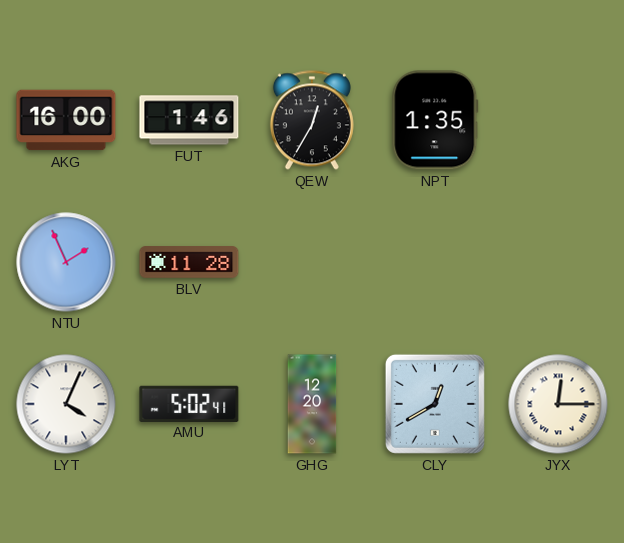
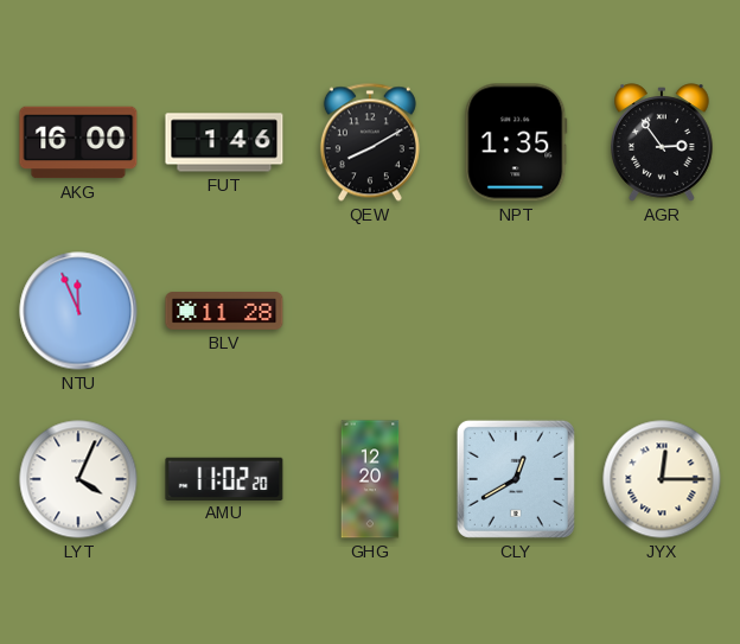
QEW: 12:35 -> 8:10 (370, 142)
AGR: none -> 2:54 (662, 142)
NTU: 1:56 -> 11:56 (78, 311)
AMU: 5:02 -> 11:02 (224, 478)
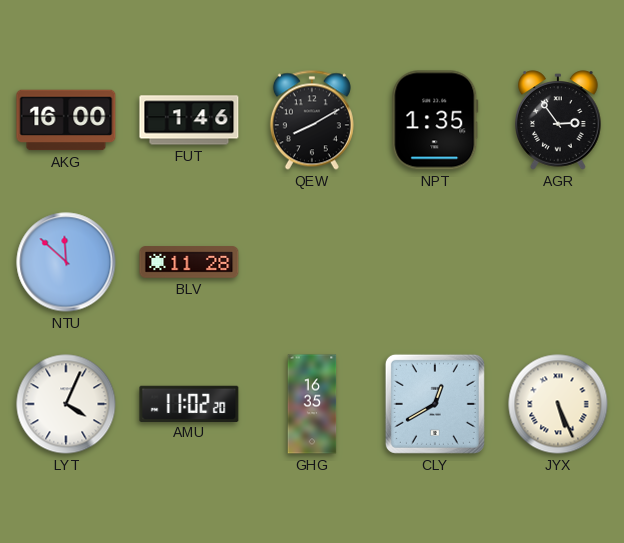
NTU: 11:56 -> 11:52 (66, 262)
GHG: 12:20 -> 16:35 (312, 404)
JYX: 12:15 -> 5:26 (558, 404)
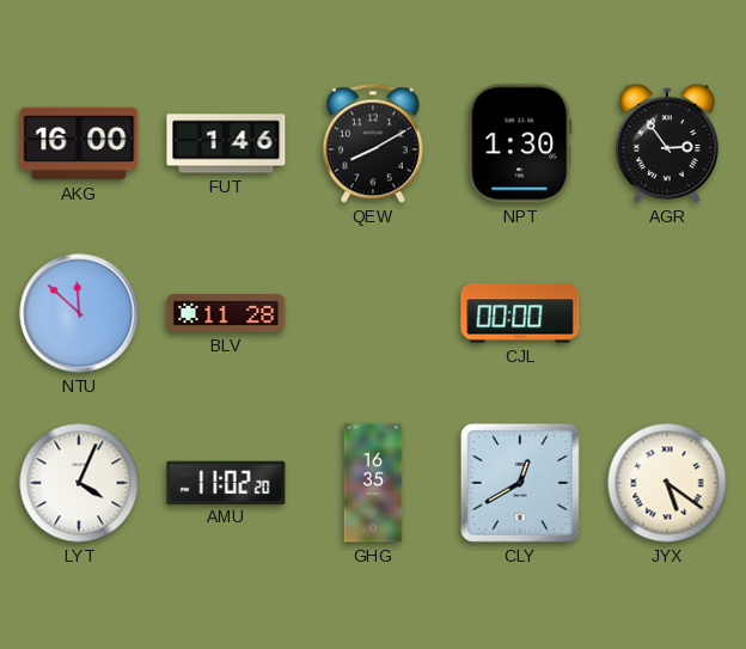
NPT: 1:35 -> 1:30 (520, 143)
CJL: none -> 00:00 (520, 313)
JYX: 5:26 -> 5:21 (667, 483)
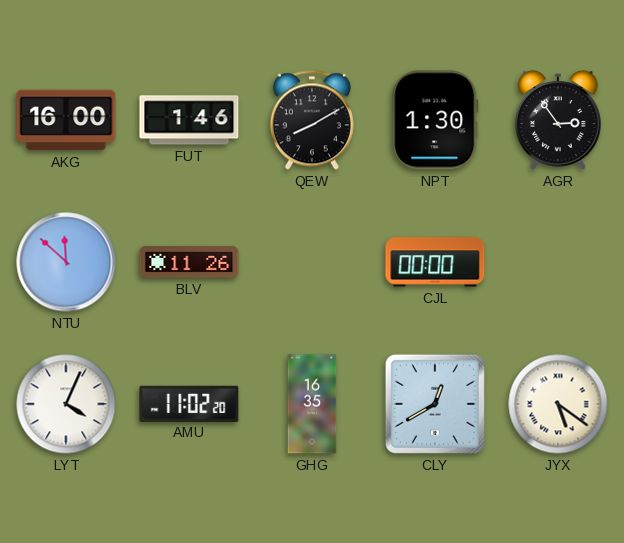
BLV: 11:28 -> 11:26 (189, 262)
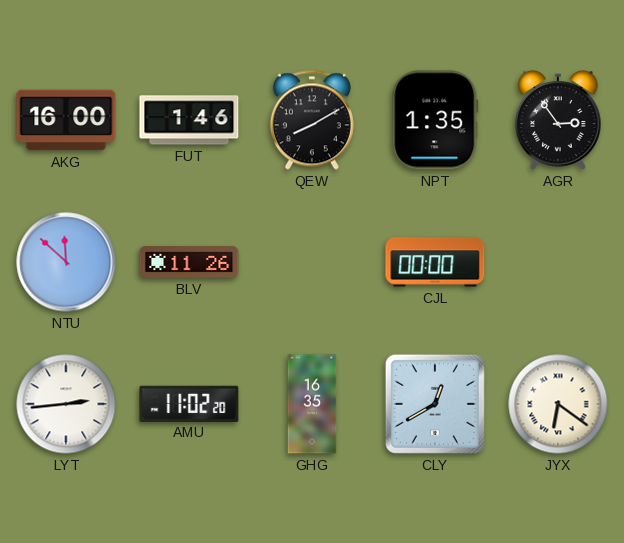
NPT: 1:30 -> 1:35 (435, 120)
LYT: 4:04 -> 2:44 (66, 404)
JYX: 5:21 -> 6:21 (558, 404)
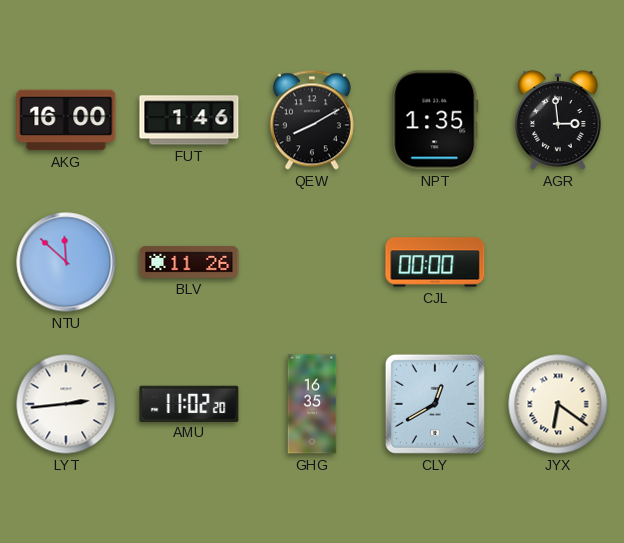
AGR: 2:54 -> 2:59 (558, 120)
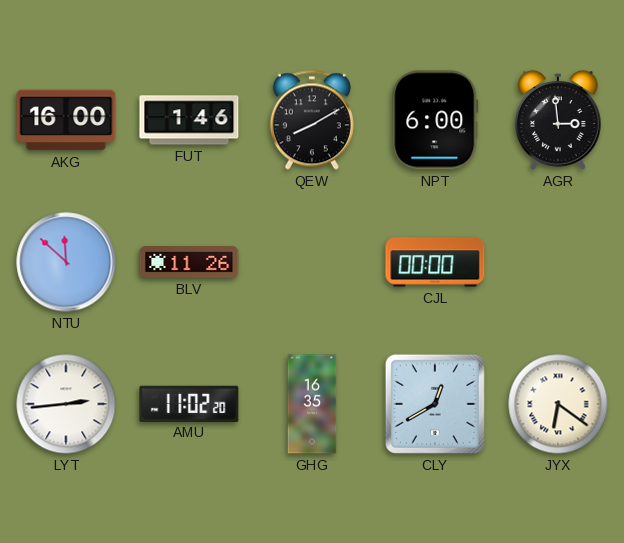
NPT: 1:35 -> 6:00 (435, 120)
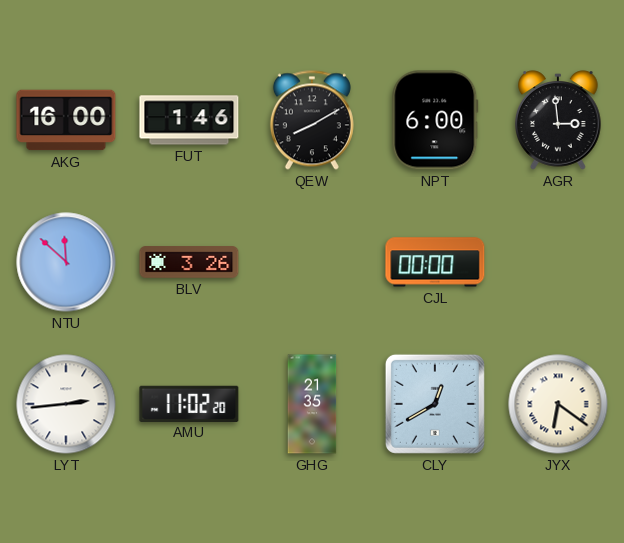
BLV: 11:26 -> 3:26 (189, 262)
GHG: 16:35 -> 21:35 (312, 404)
